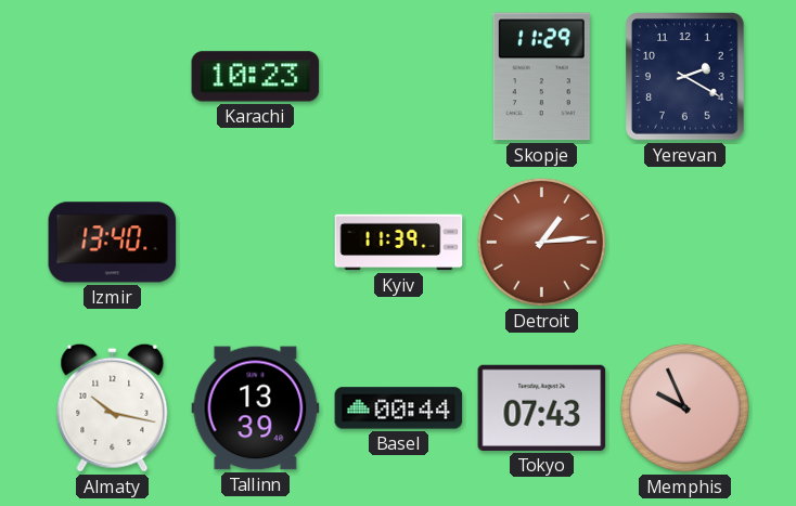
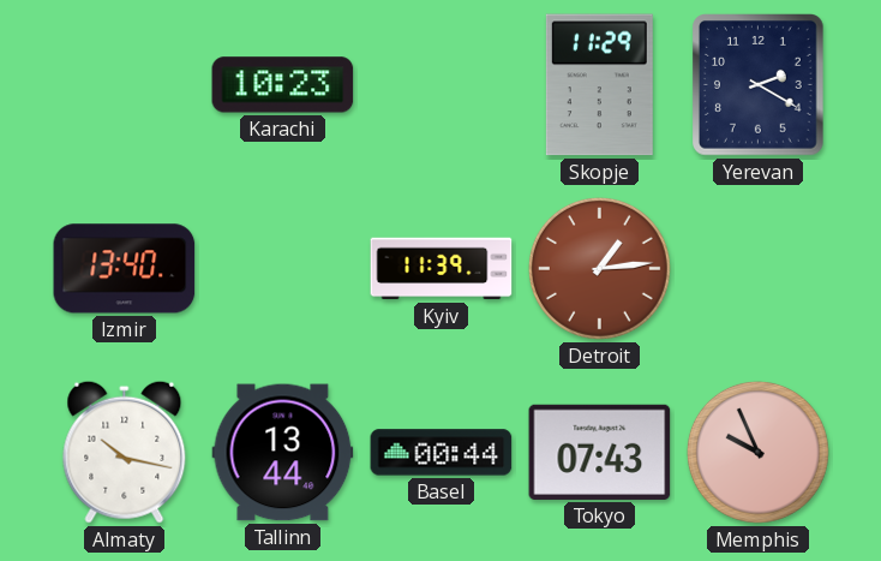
Tallinn: 13:39 -> 13:44 (283, 453)
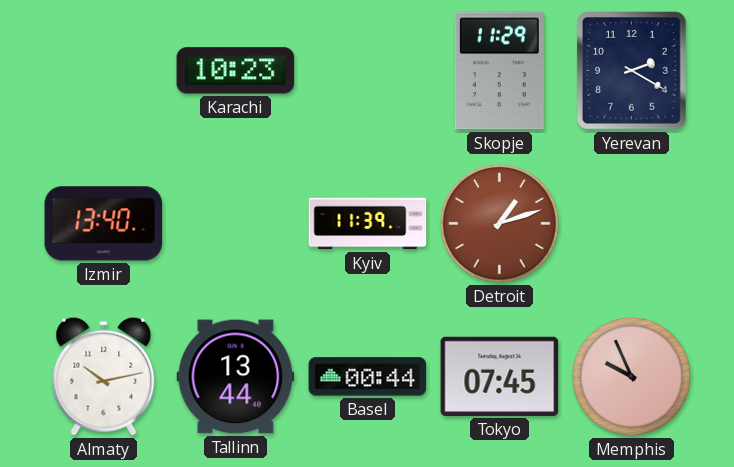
Detroit: 1:14 -> 1:12 (499, 223)
Almaty: 10:17 -> 10:13 (104, 376)
Tokyo: 07:43 -> 07:45 (500, 376)
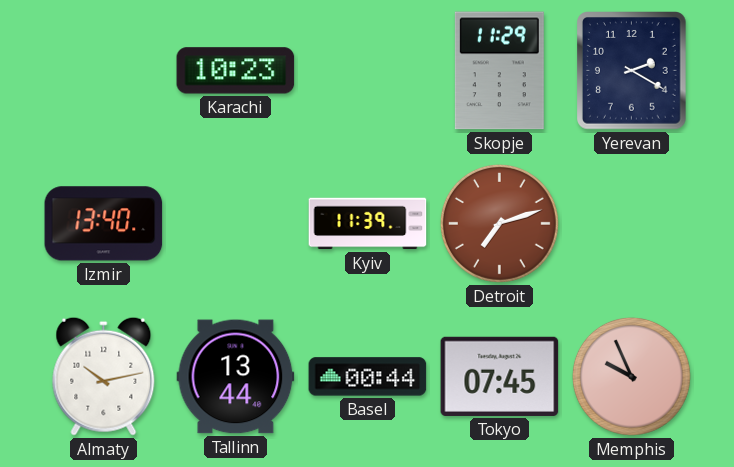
Detroit: 1:12 -> 7:12 (499, 223)
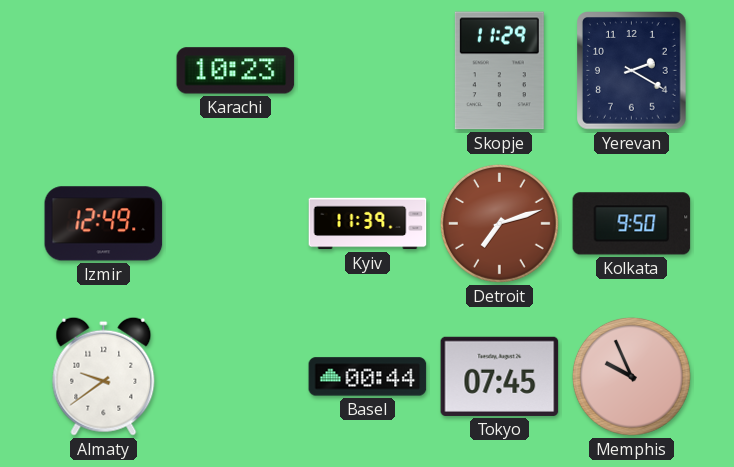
Izmir: 13:40 -> 12:49 (104, 224)
Kolkata: none -> 9:50 (632, 224)
Almaty: 10:13 -> 9:39 (104, 376)
Tallinn: 13:44 -> none (236, 377)
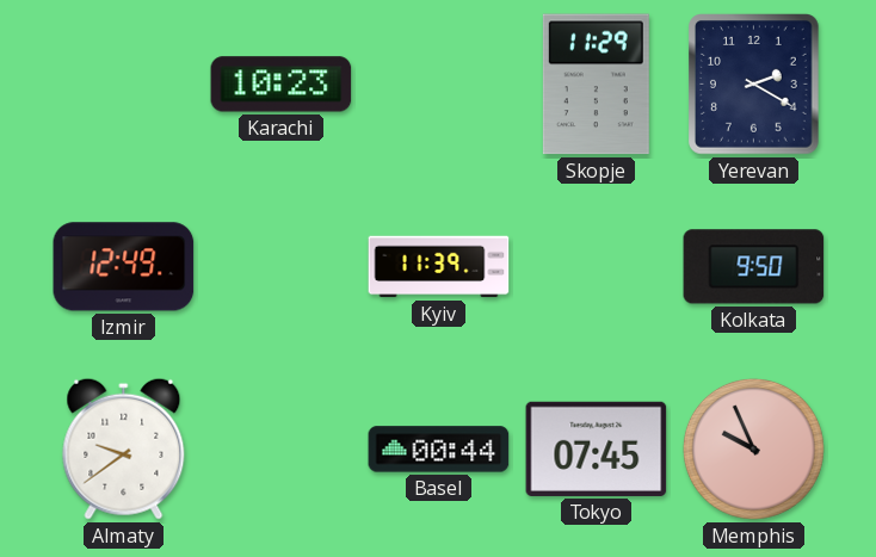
Detroit: 7:12 -> none (499, 223)
